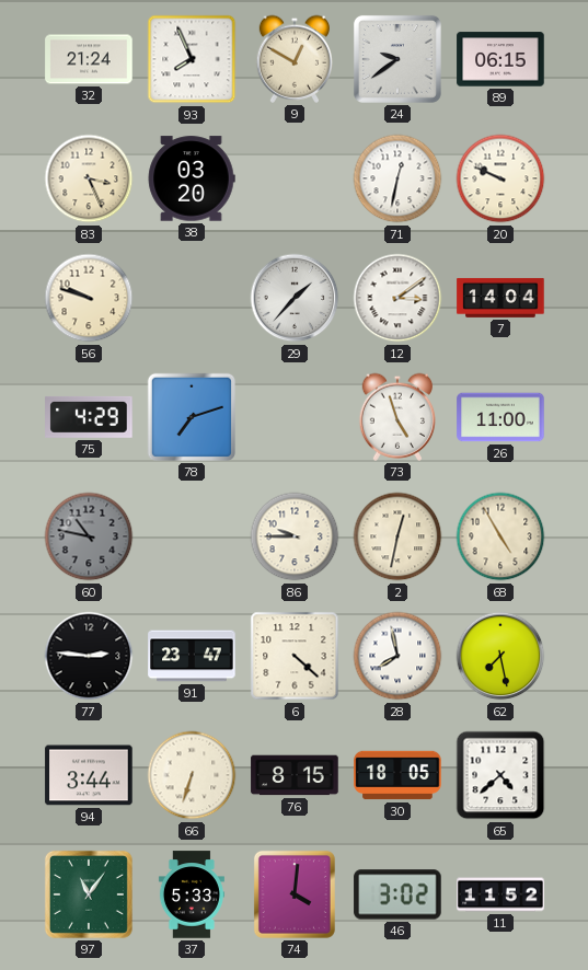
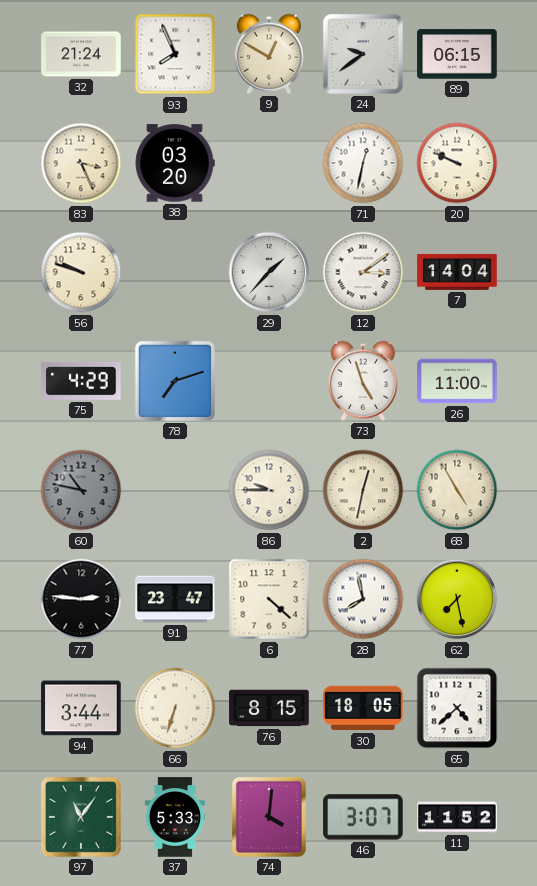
46: 3:02 -> 3:07 (363, 817)
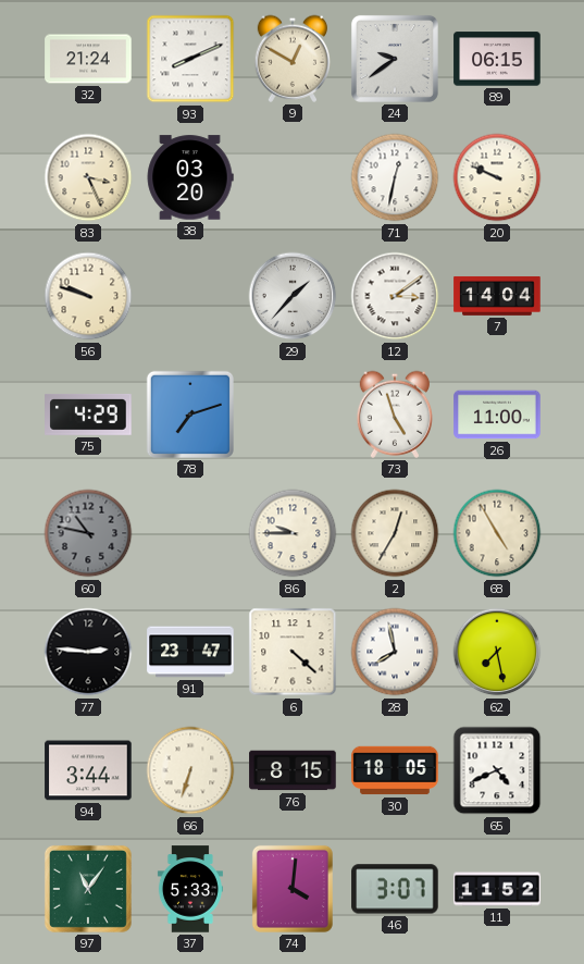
93: 7:56 -> 8:11 (190, 59)
2: 12:32 -> 12:35 (395, 533)
65: 4:38 -> 4:41 (497, 770)
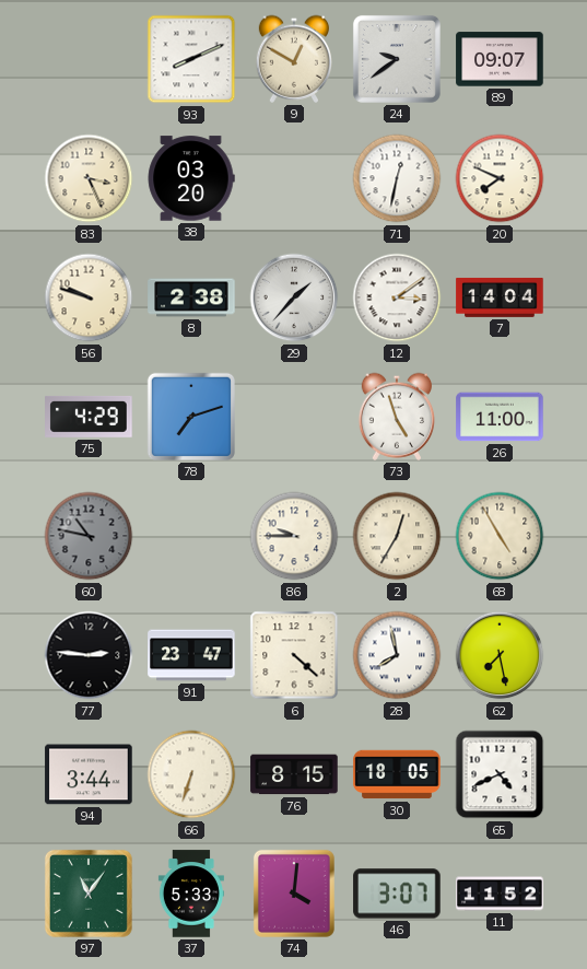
32: 21:24 -> none (88, 59)
89: 06:15 -> 09:07 (500, 59)
20: 9:49 -> 7:49 (500, 178)
8: none -> 2:38 (191, 297)
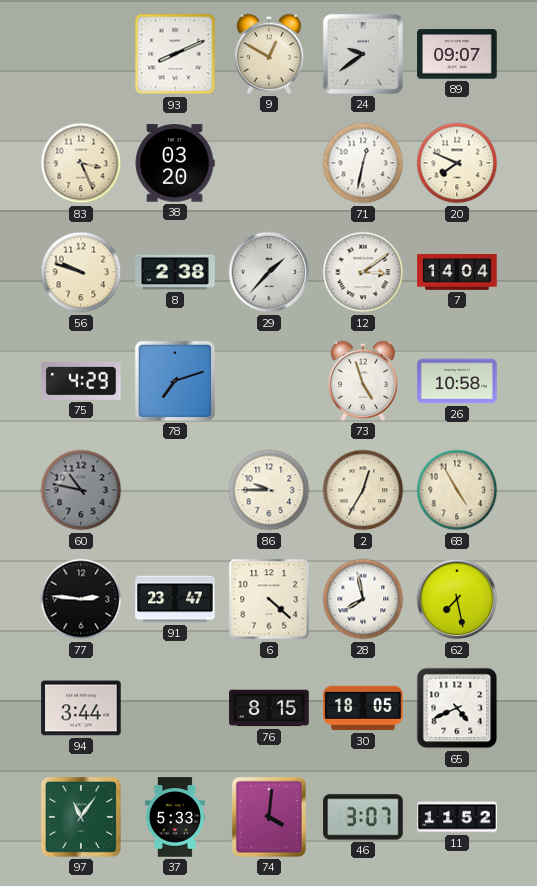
26: 11:00 -> 10:58 (457, 381)
66: 6:33 -> none (191, 774)
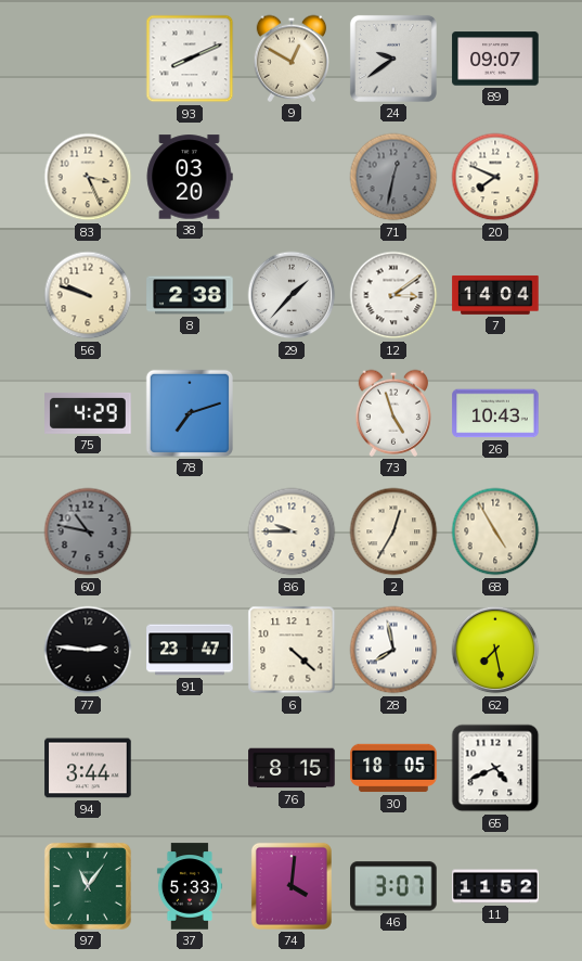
71 dial: white -> grey (393, 177)
26: 10:58 -> 10:43 (495, 413)
